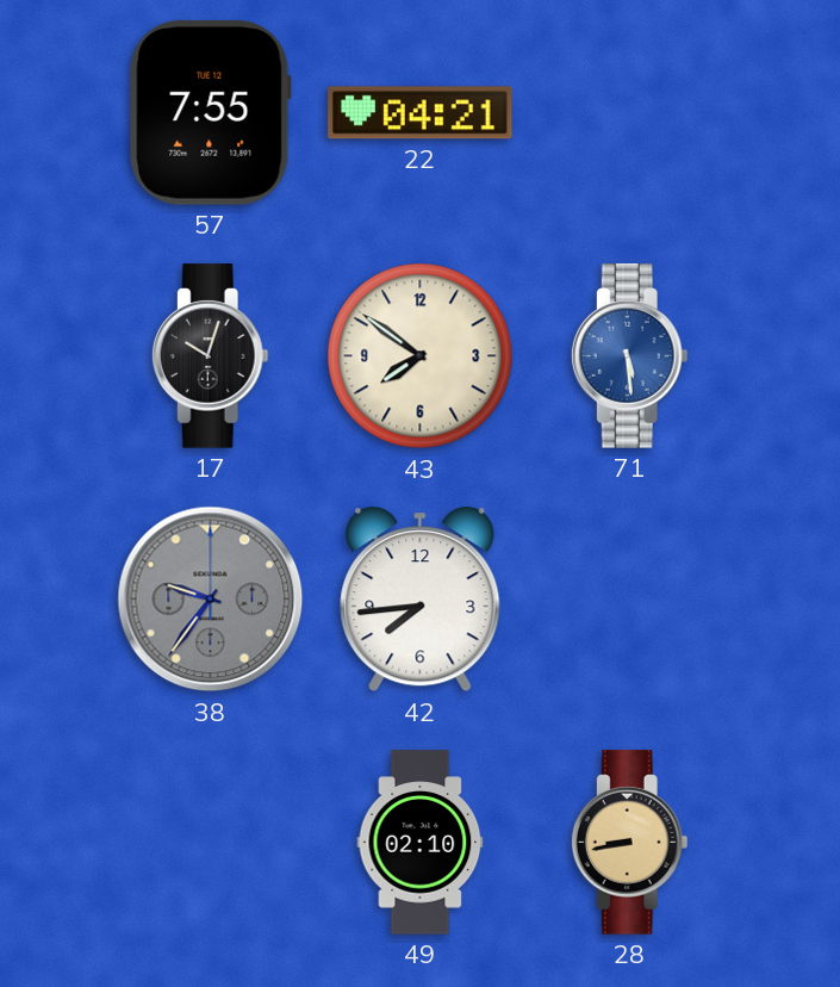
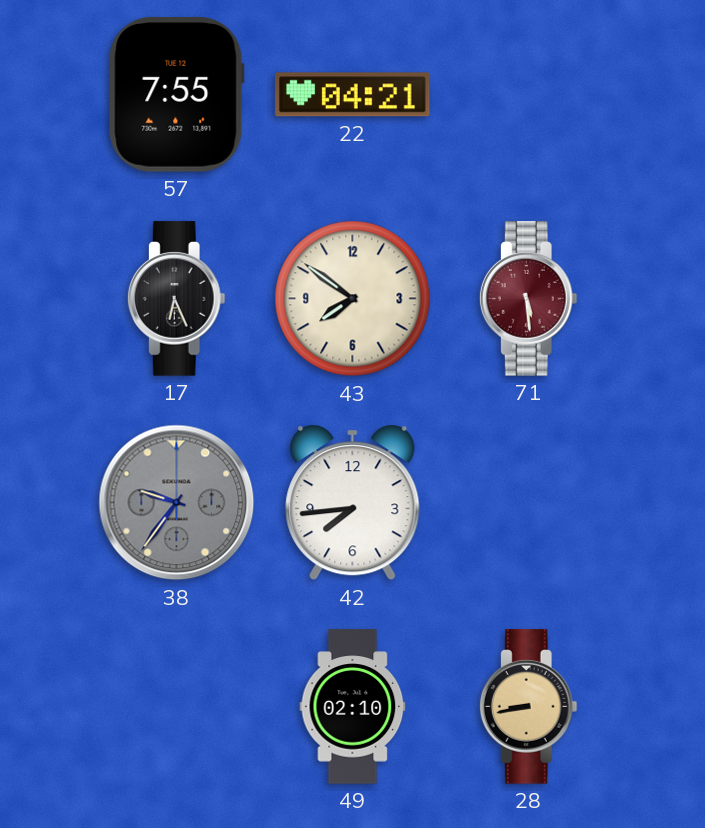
17: 10:03 -> 6:26 (176, 299)
71 dial: blue -> burgundy (528, 299)
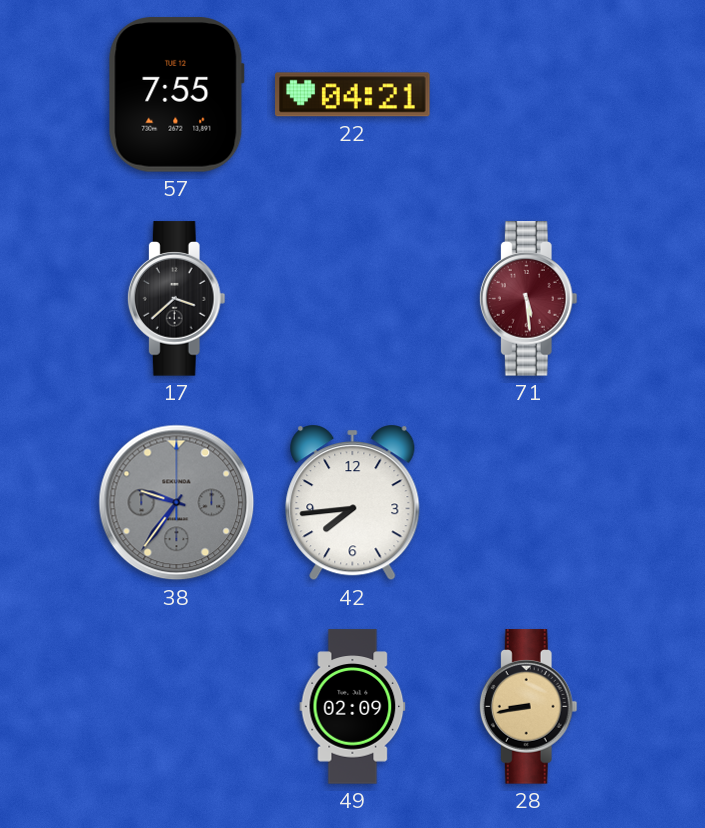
17: 6:26 -> 3:38 (176, 299)
43: 7:51 -> none (353, 299)
49: 02:10 -> 02:09 (353, 707)
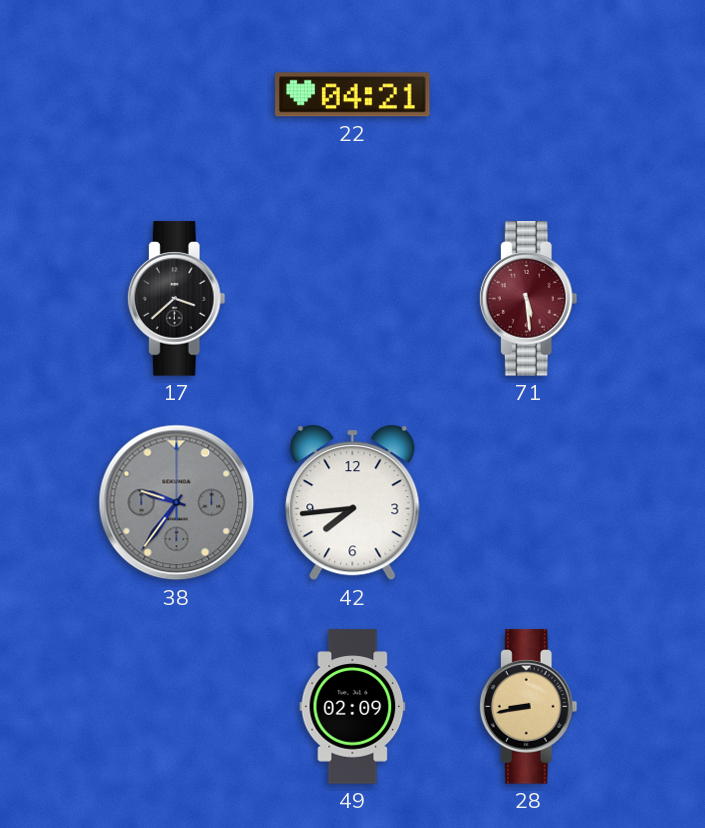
57: 7:55 -> none (176, 95)
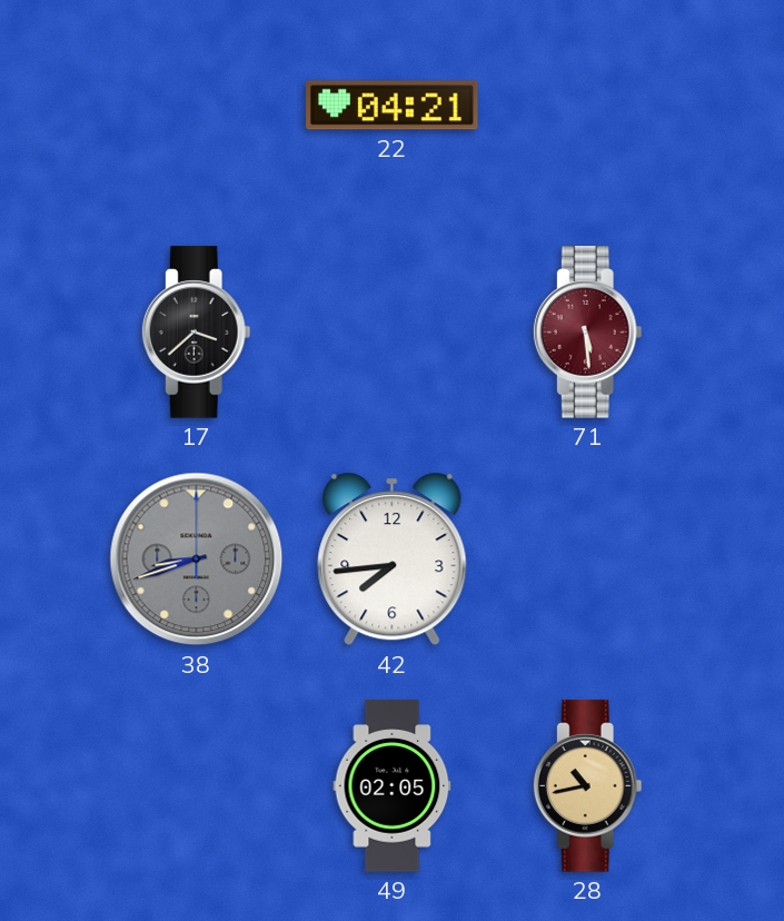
38: 9:36 -> 8:42 (197, 559)
49: 02:09 -> 02:05 (393, 786)
28: 8:43 -> 10:43 (587, 786)
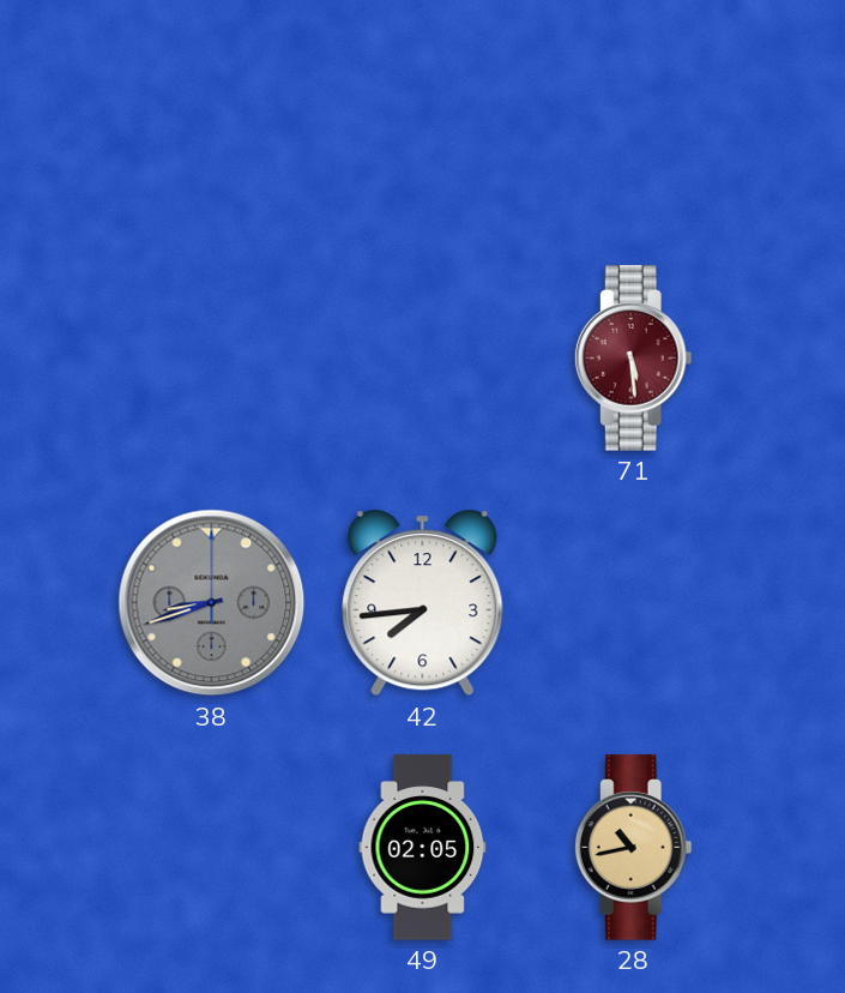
22: 04:21 -> none (393, 106)
17: 3:38 -> none (196, 333)
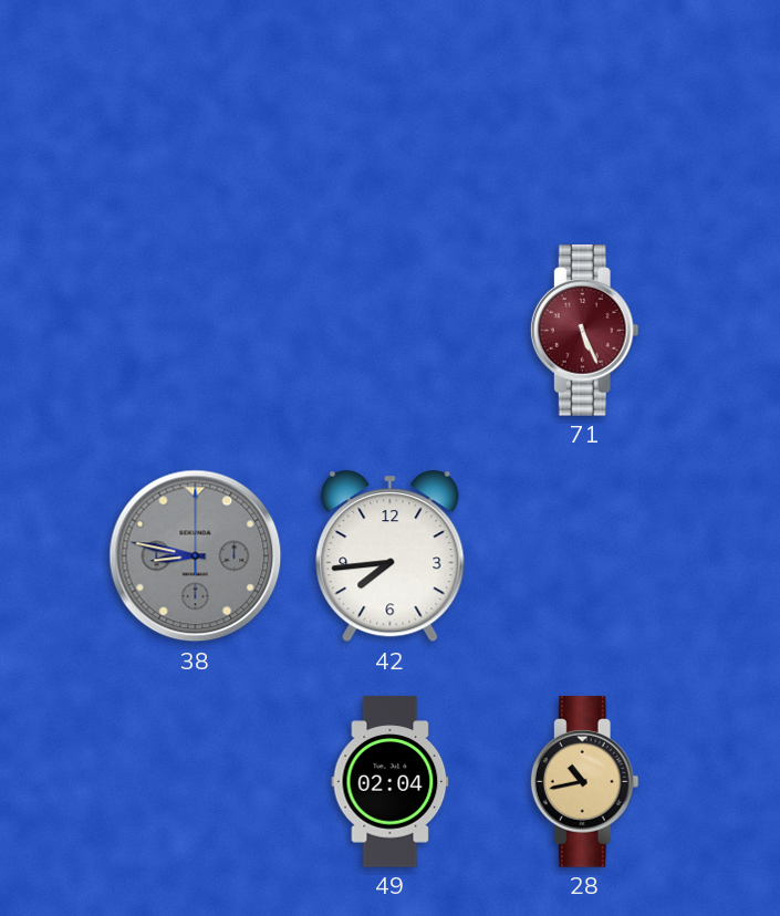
71: 5:29 -> 5:26 (584, 331)
38: 8:42 -> 8:47 (196, 556)
49: 02:05 -> 02:04 (391, 782)
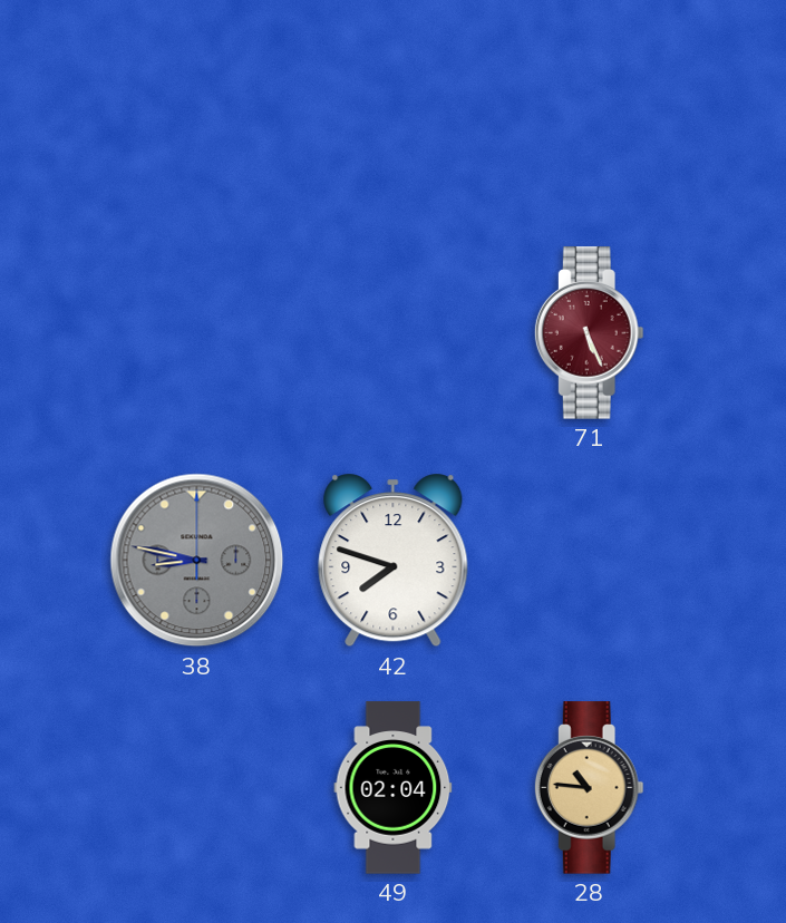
42: 7:44 -> 7:48 (394, 561)
28: 10:43 -> 10:46 (589, 788)
